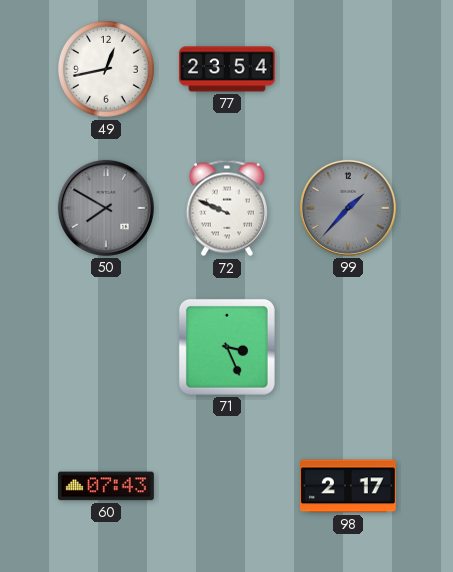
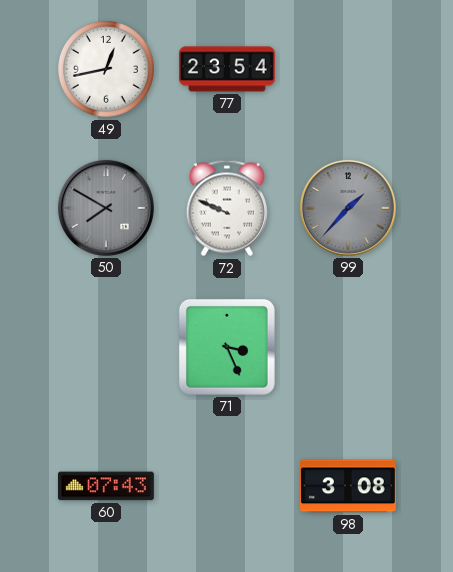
98: 2:17 -> 3:08 (348, 486)
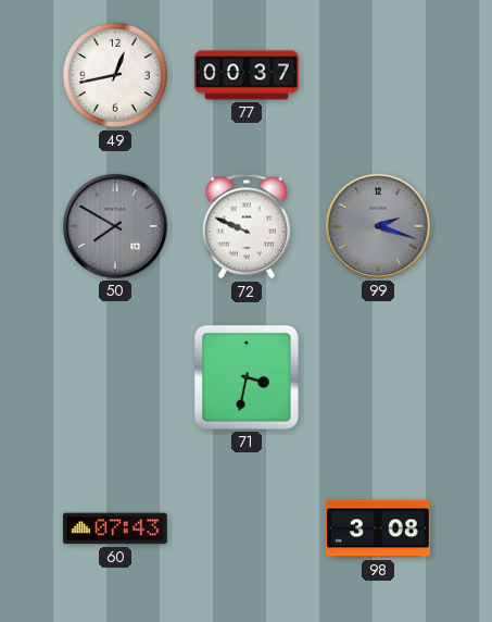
77: 23:54 -> 00:37 (247, 75)
99: 1:37 -> 2:18 (378, 226)
71: 3:26 -> 3:32 (247, 377)
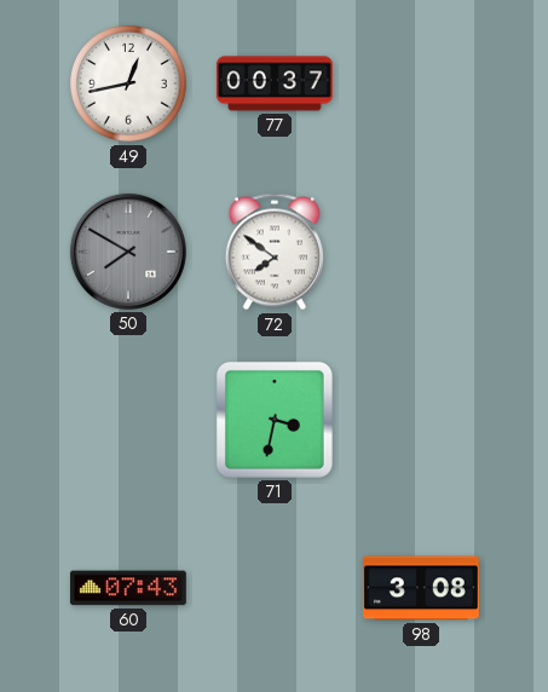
72: 9:49 -> 7:51 (275, 252)
99: 2:18 -> none (378, 226)
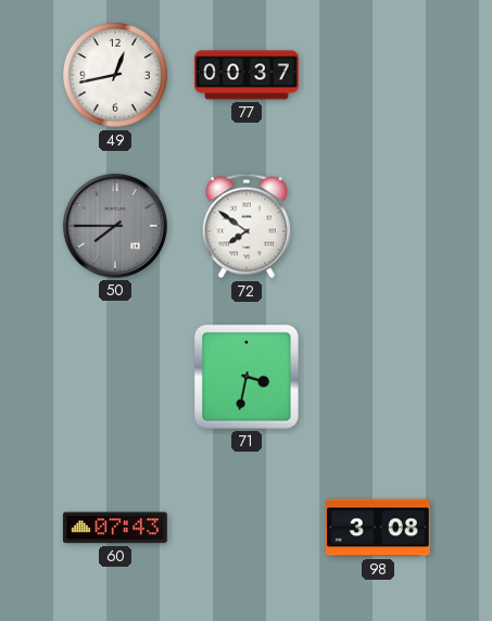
50: 7:50 -> 7:45 (115, 226)
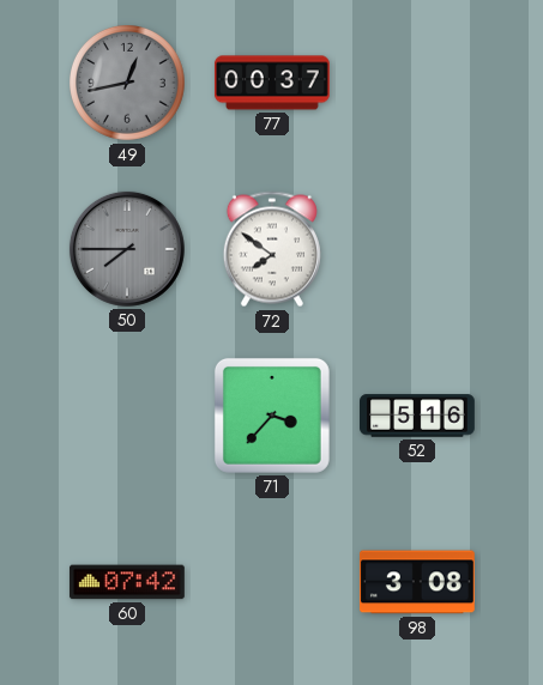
49 dial: white -> grey (128, 84)
71: 3:32 -> 3:37 (272, 416)
52: none -> 5:16 (418, 416)
60: 07:43 -> 07:42 (127, 582)
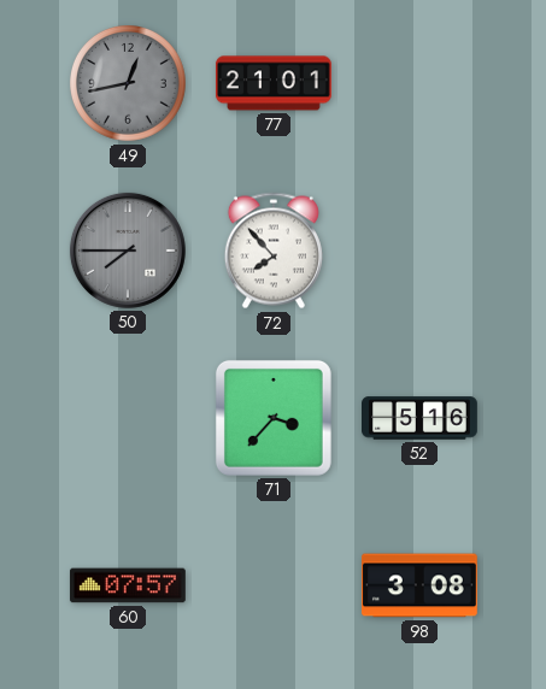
77: 00:37 -> 21:01 (274, 83)
72: 7:51 -> 7:53 (274, 251)
60: 07:42 -> 07:57 (128, 585)
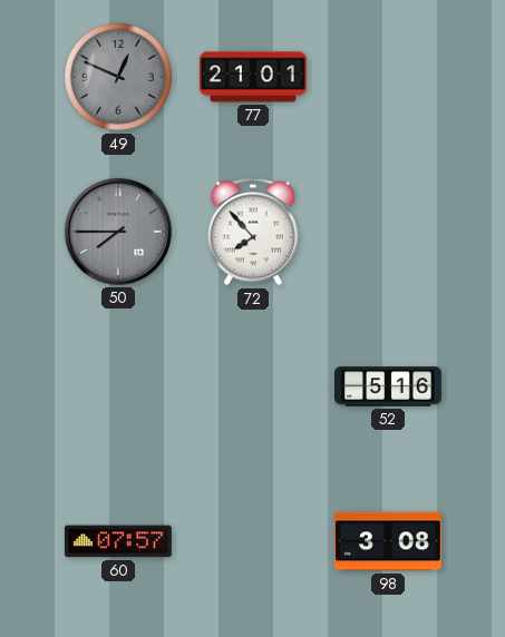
49: 12:43 -> 12:49 (119, 78)
71: 3:37 -> none (274, 418)
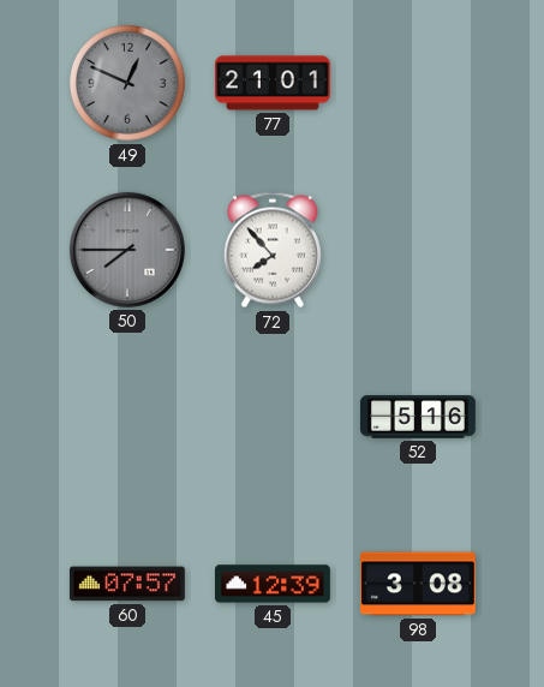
45: none -> 12:39 (274, 584)
